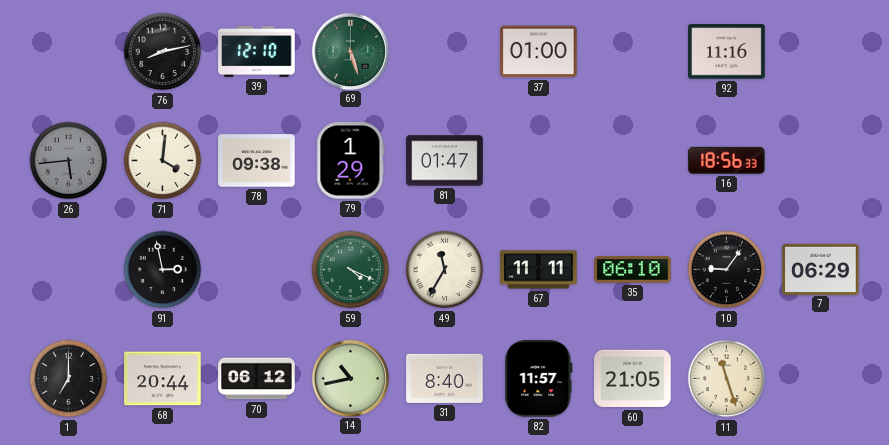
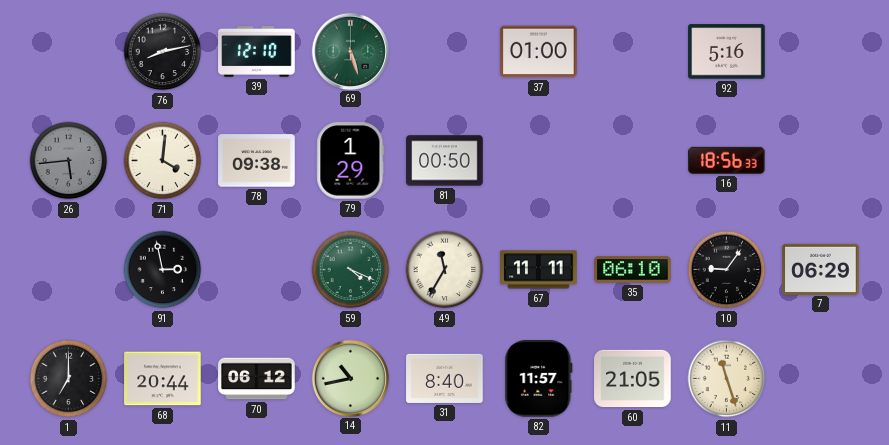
92: 11:16 -> 5:16 (727, 52)
81: 01:47 -> 00:50 (445, 161)
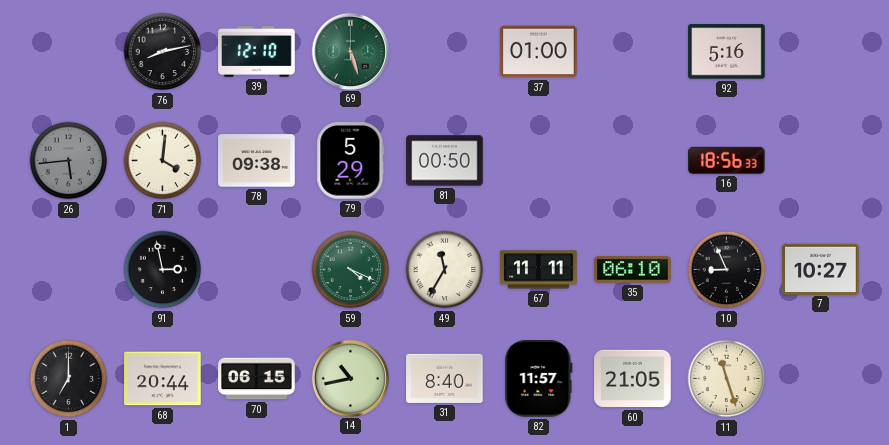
79: 1:29 -> 5:29 (351, 161)
10: 9:06 -> 8:56 (727, 270)
7: 06:29 -> 10:27 (821, 269)
70: 06:12 -> 06:15 (257, 379)
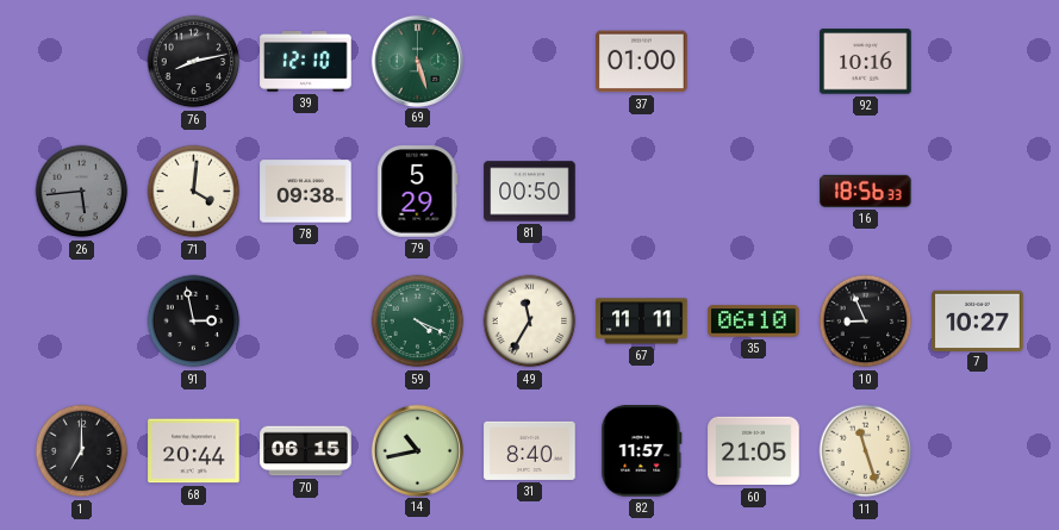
92: 5:16 -> 10:16 (866, 62)
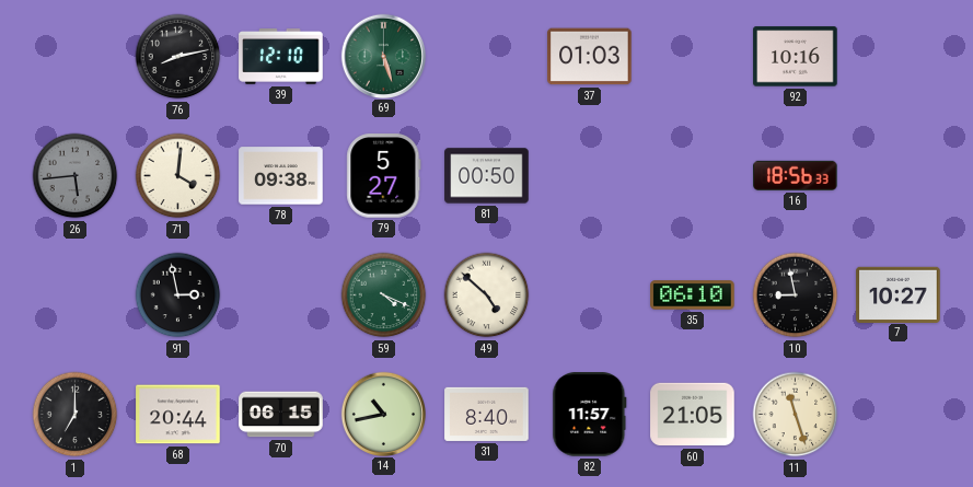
37: 01:00 -> 01:03 (590, 57)
79: 5:29 -> 5:27 (384, 176)
49: 11:35 -> 4:52 (487, 295)
67: 11:11 -> none (642, 322)
10: 8:56 -> 8:58 (796, 295)
